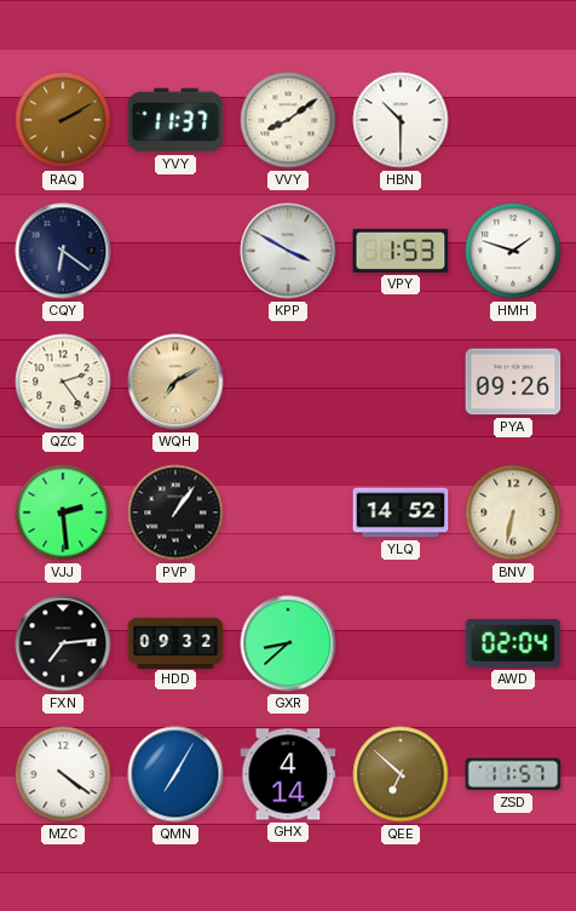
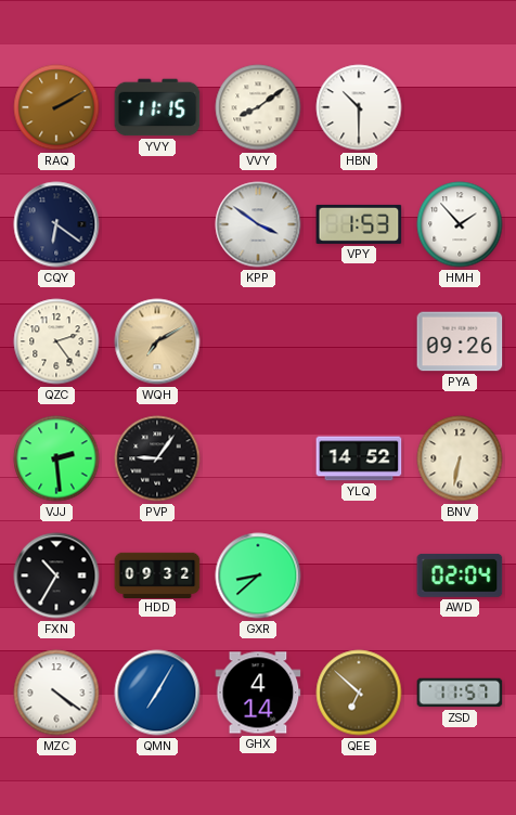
YVY: 11:37 -> 11:15 (157, 107)
KPP: 3:50 -> 3:51 (258, 224)
HMH: 1:48 -> 1:53 (460, 224)
PVP: 1:06 -> 9:06 (157, 458)
FXN: 7:14 -> 10:35 (56, 575)
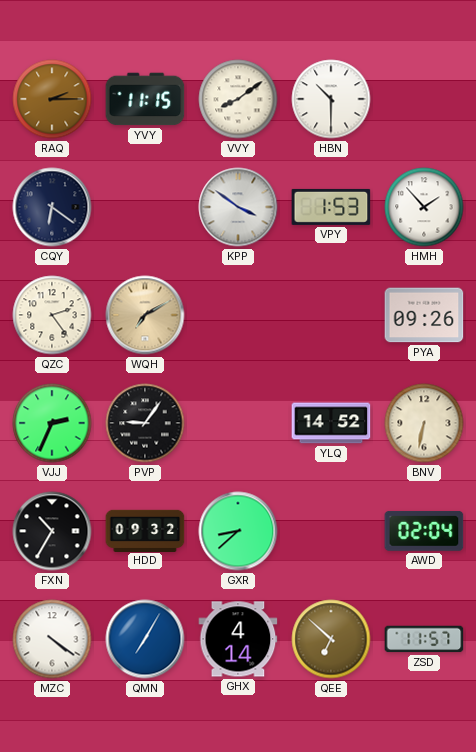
RAQ: 2:10 -> 2:15 (52, 99)
VJJ: 2:29 -> 2:34 (52, 423)
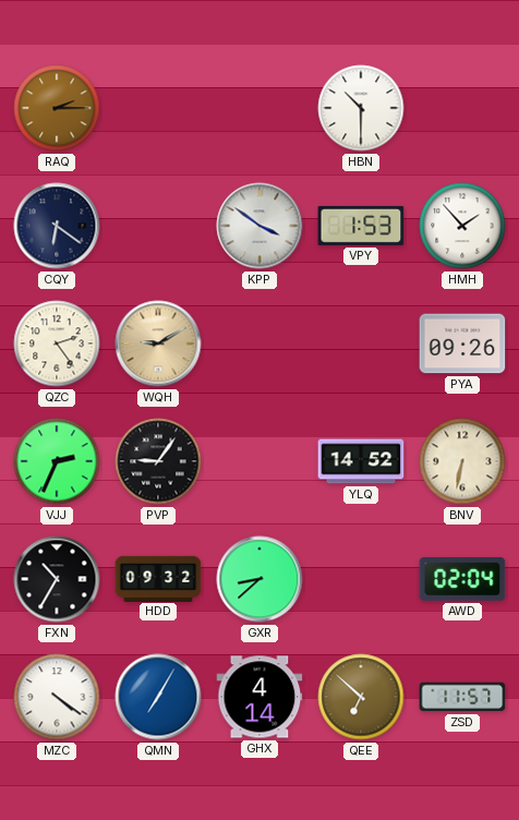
YVY: 11:15 -> none (145, 99)
VVY: 8:09 -> none (238, 99)
WQH: 7:10 -> 9:10 (158, 343)
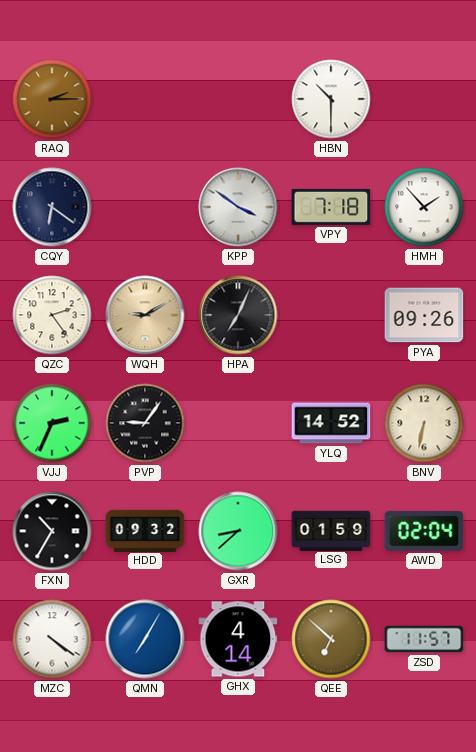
VPY: 1:53 -> 7:18 (331, 207)
HPA: none -> 7:04 (238, 315)
LSG: none -> 01:59 (331, 530)
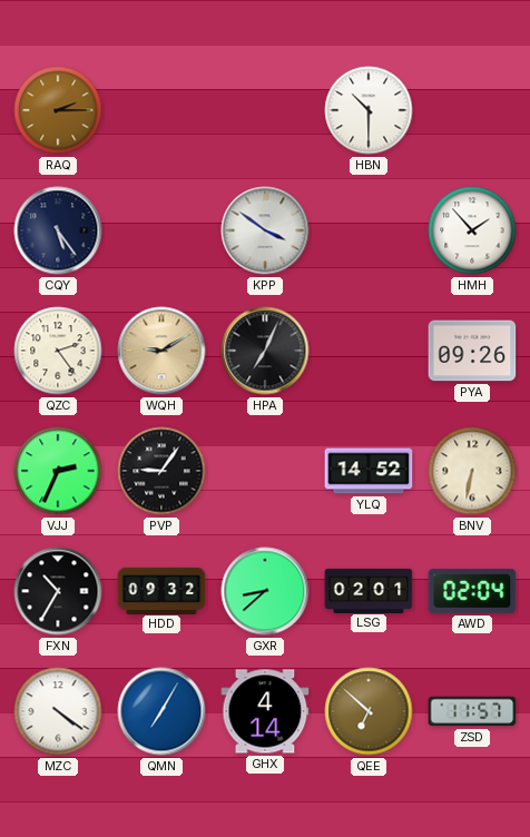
CQY: 6:21 -> 5:24 (58, 230)
VPY: 7:18 -> none (331, 207)
LSG: 01:59 -> 02:01 (369, 590)
